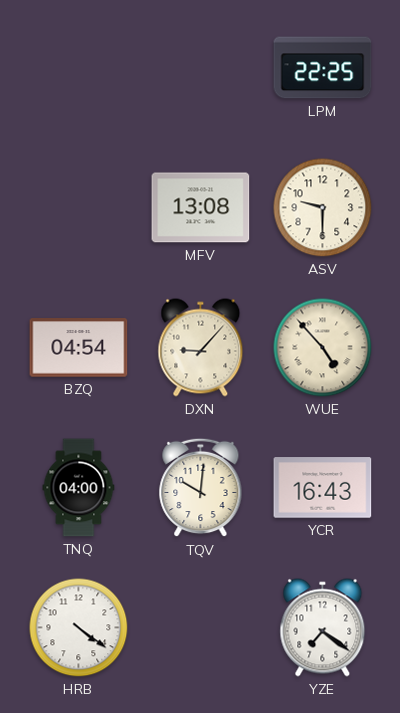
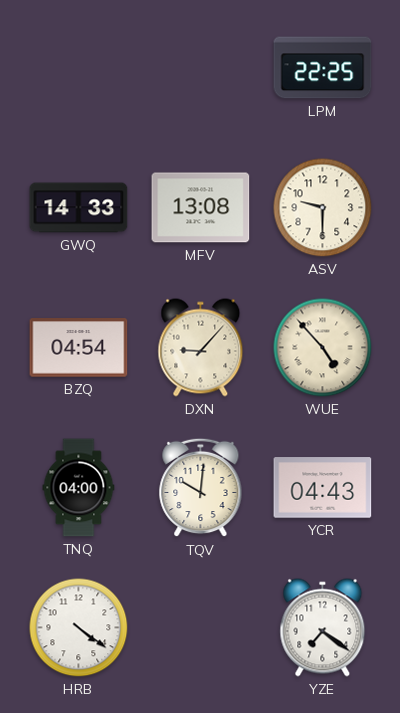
GWQ: none -> 14:33 (79, 208)
YCR: 16:43 -> 04:43 (323, 488)
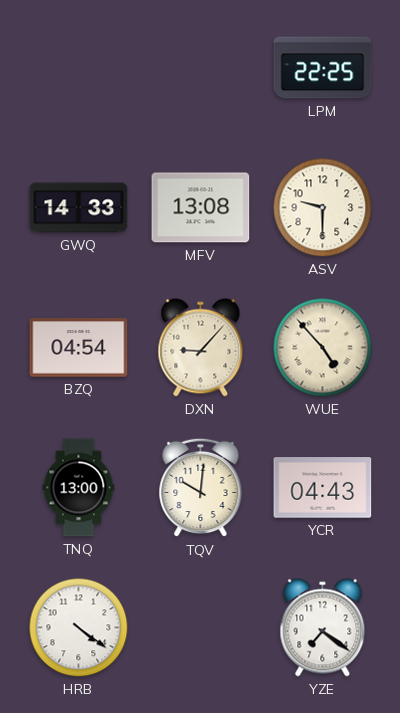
TNQ: 04:00 -> 13:00 (79, 488)
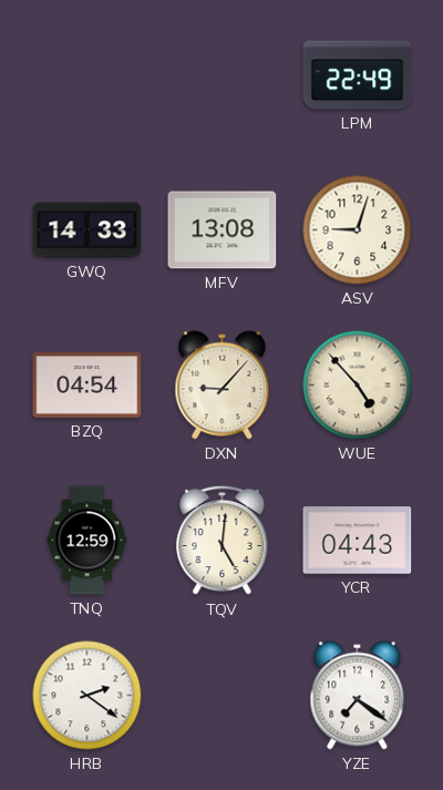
LPM: 22:25 -> 22:49 (358, 75)
ASV: 9:30 -> 9:03 (358, 230)
TNQ: 13:00 -> 12:59 (87, 541)
TQV: 10:01 -> 5:01 (223, 541)
HRB: 4:21 -> 2:21 (87, 696)
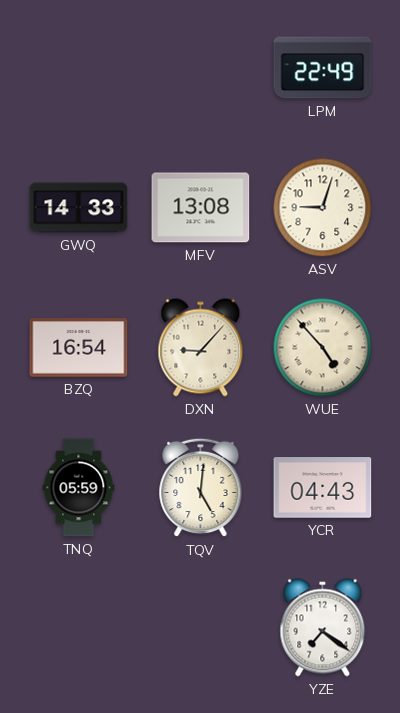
BZQ: 04:54 -> 16:54 (79, 348)
TNQ: 12:59 -> 05:59 (79, 488)
HRB: 2:21 -> none (87, 696)
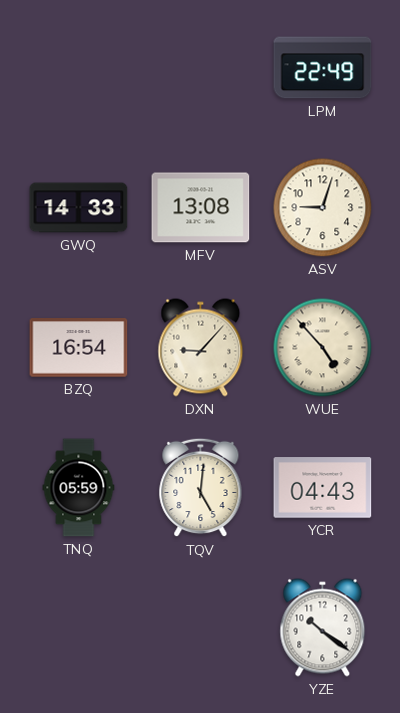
YZE: 7:21 -> 10:21 (323, 628)
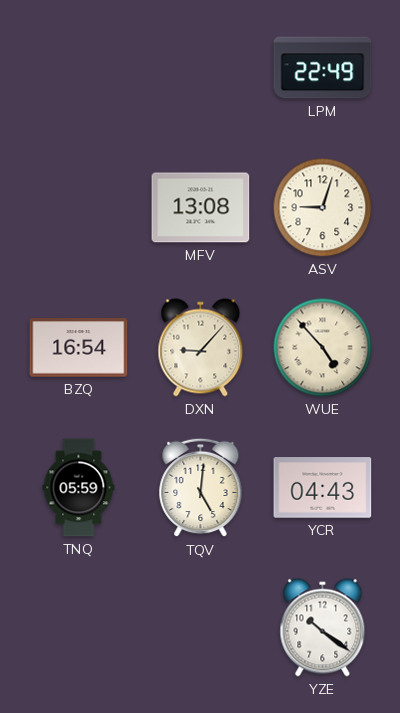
GWQ: 14:33 -> none (79, 208)
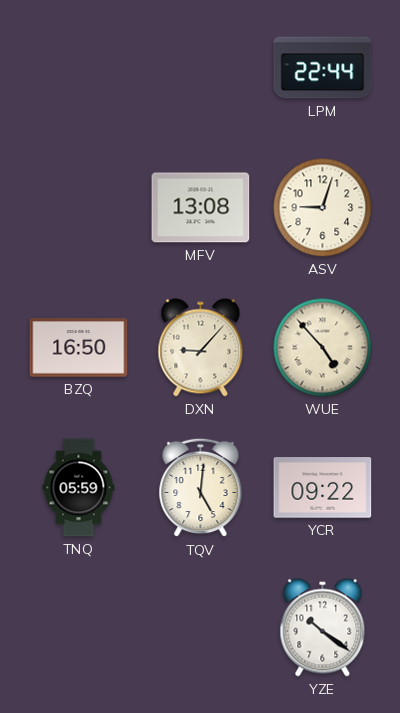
LPM: 22:49 -> 22:44 (323, 68)
BZQ: 16:54 -> 16:50 (79, 348)
YCR: 04:43 -> 09:22 (323, 488)
